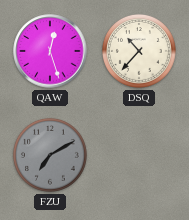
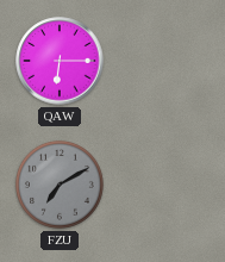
QAW: 12:27 -> 6:15 (60, 61)
DSQ: 10:37 -> none (139, 51)
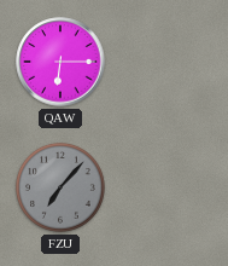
FZU: 7:10 -> 7:07 (60, 187)
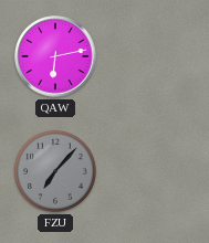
QAW: 6:15 -> 6:13 (55, 56)
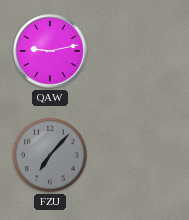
QAW: 6:13 -> 9:13 (50, 51)
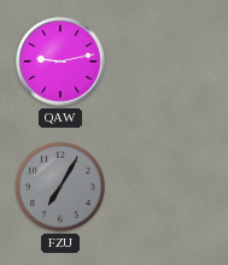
FZU: 7:07 -> 7:05 (60, 187)
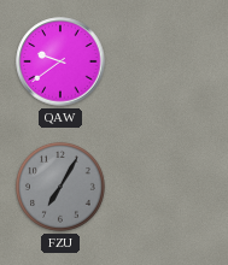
QAW: 9:13 -> 9:39 (60, 61)
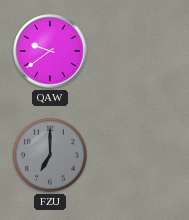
FZU: 7:05 -> 7:00 (50, 155)
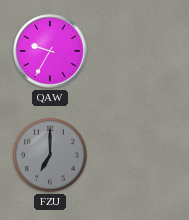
QAW: 9:39 -> 9:35 (50, 51)
